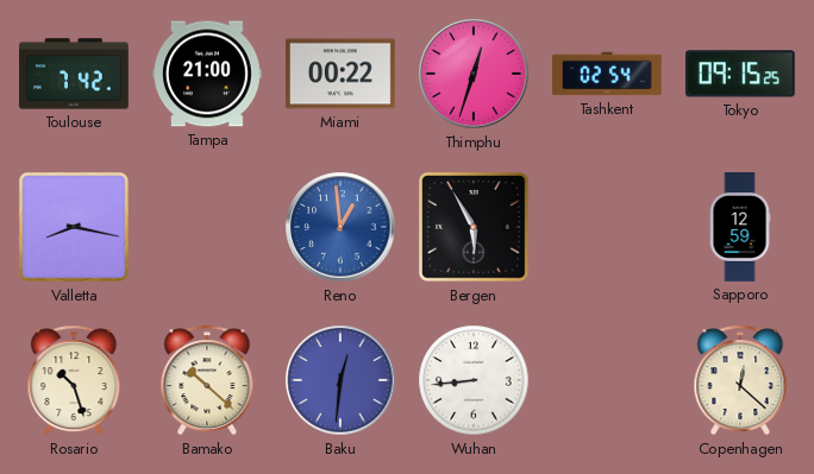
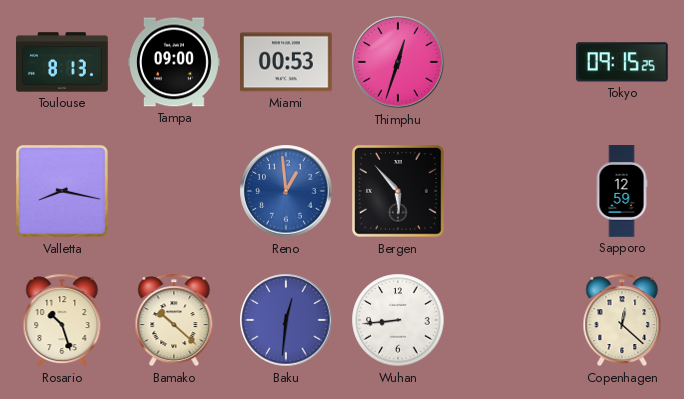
Toulouse: 7:42 -> 8:13 (62, 62)
Tampa: 21:00 -> 09:00 (175, 62)
Miami: 00:22 -> 00:53 (287, 62)
Tashkent: 02:54 -> none (608, 74)
Bergen: 5:55 -> 5:53 (399, 192)
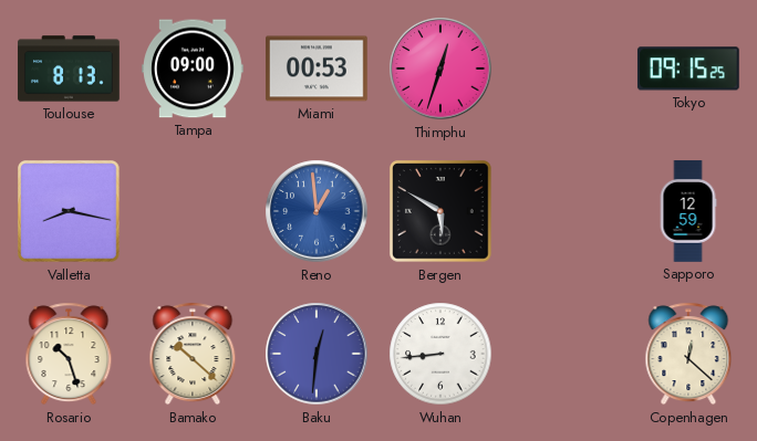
Bergen: 5:53 -> 5:50 (442, 212)
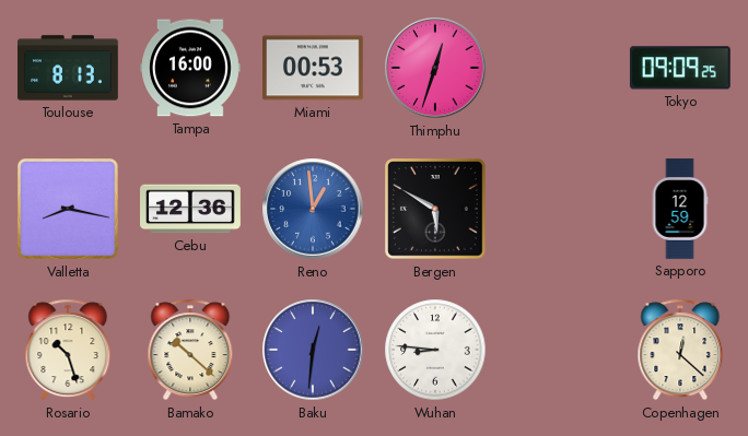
Tampa: 09:00 -> 16:00 (191, 68)
Tokyo: 09:15 -> 09:09 (680, 68)
Cebu: none -> 12:36 (191, 209)
Wuhan: 8:44 -> 8:46 (435, 350)
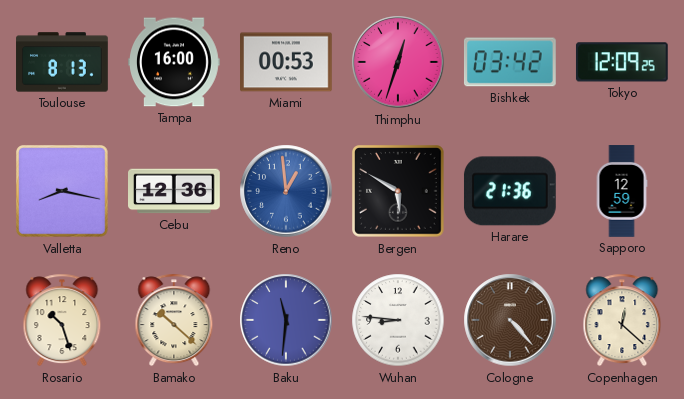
Bishkek: none -> 03:42 (510, 62)
Tokyo: 09:09 -> 12:09 (622, 62)
Harare: none -> 21:36 (510, 191)
Baku: 12:31 -> 11:31 (286, 320)
Cologne: none -> 4:23 (510, 320)
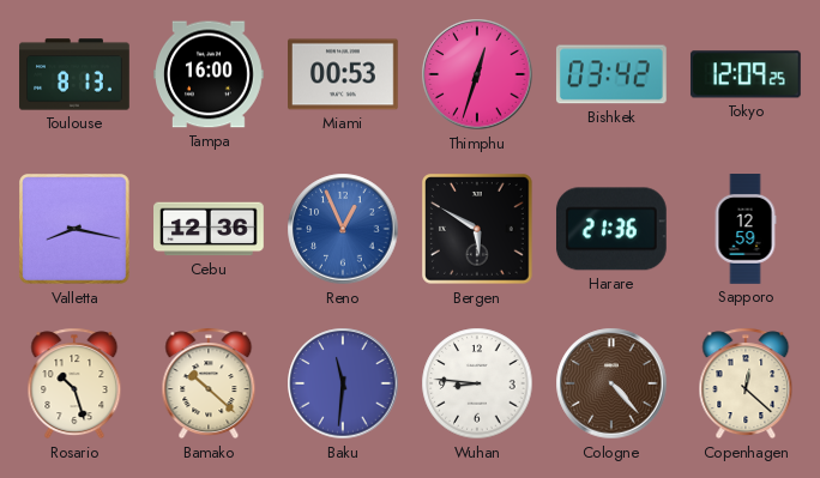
Reno: 12:59 -> 12:56 (343, 229)
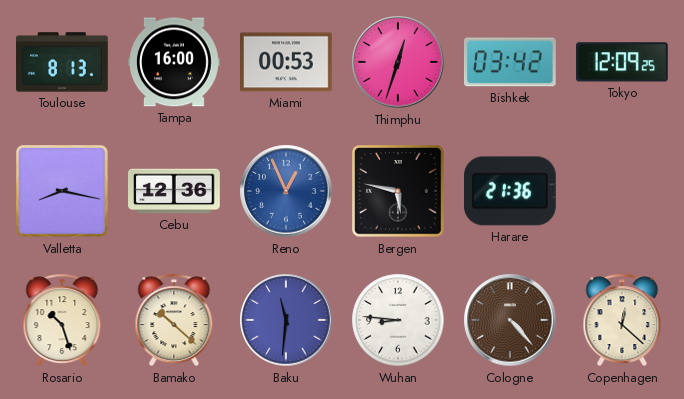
Bergen: 5:50 -> 5:47 (399, 192)
Sapporo: 12:59 -> none (746, 229)
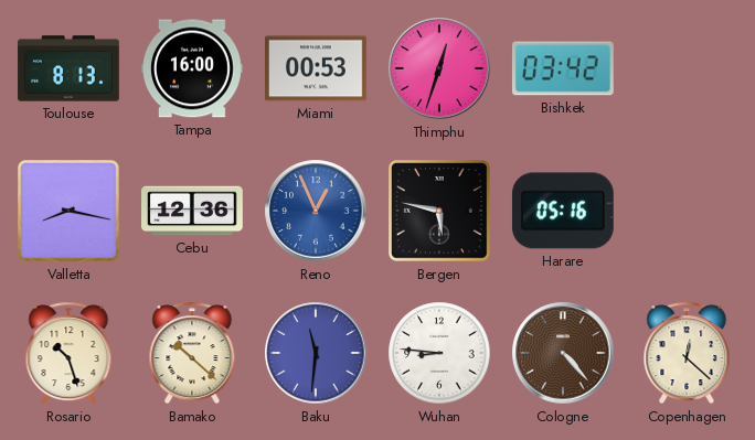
Tokyo: 12:09 -> none (622, 62)
Harare: 21:36 -> 05:16 (563, 211)
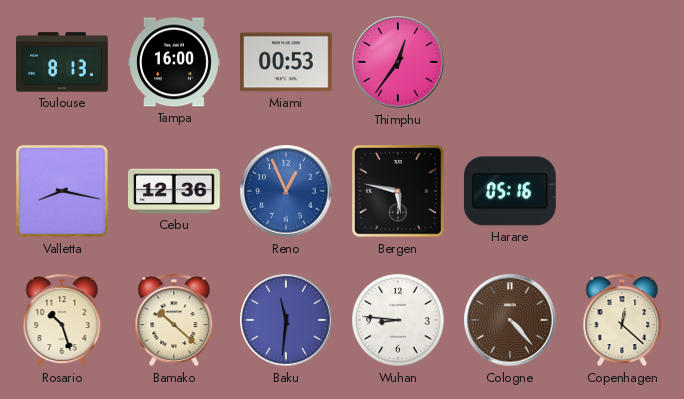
Thimphu: 12:33 -> 12:36 (398, 62)
Bishkek: 03:42 -> none (563, 68)
